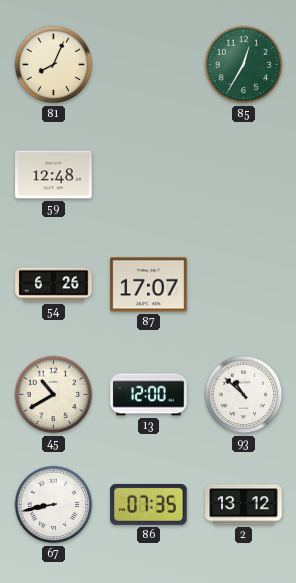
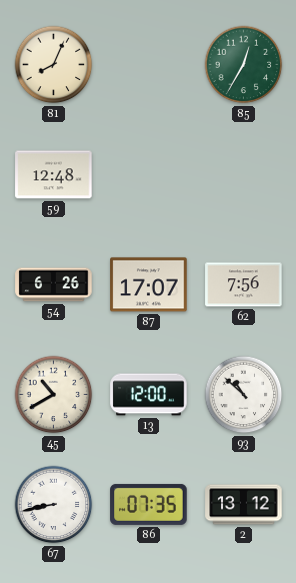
62: none -> 7:56 (244, 285)
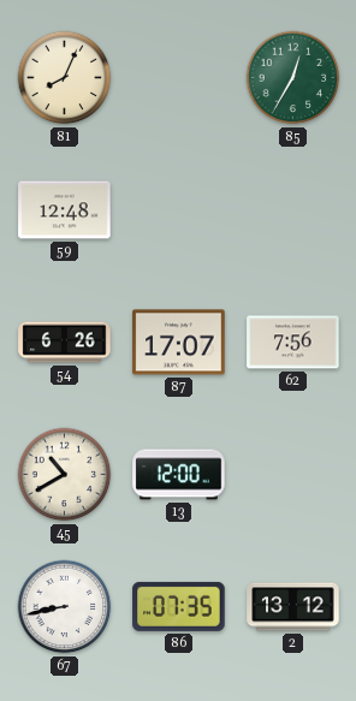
93: 10:52 -> none (244, 395)
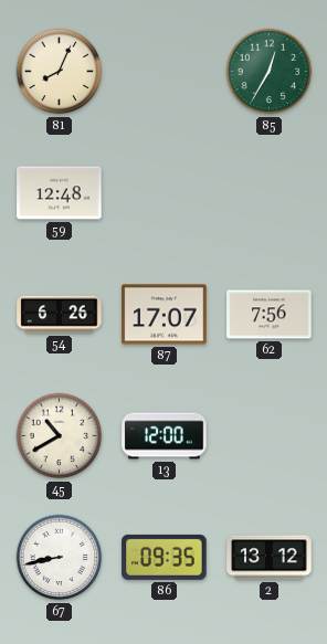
86: 07:35 -> 09:35 (165, 557)
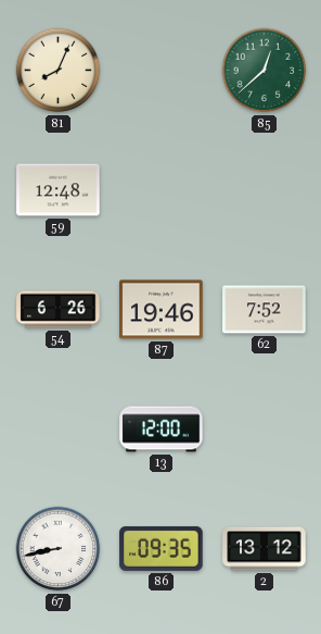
85: 12:35 -> 12:38 (265, 71)
87: 17:07 -> 19:46 (162, 310)
62: 7:56 -> 7:52 (265, 310)
45: 10:40 -> none (60, 436)
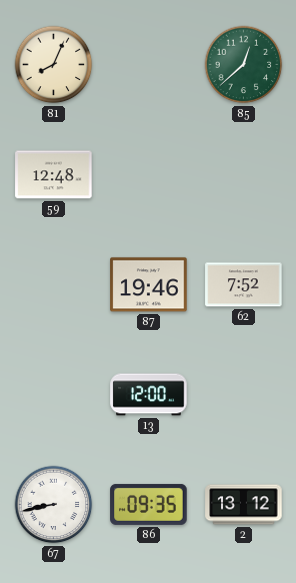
54: 6:26 -> none (59, 310)
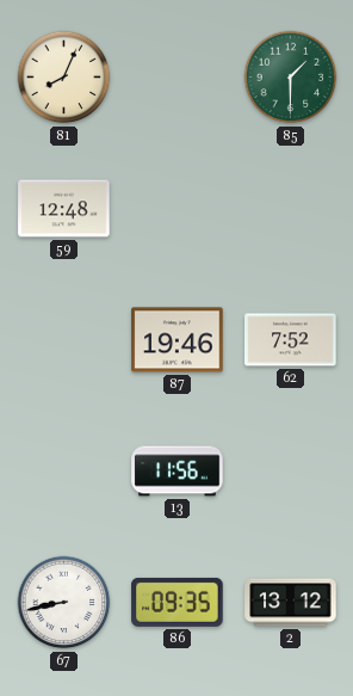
85: 12:38 -> 1:30 (291, 78)
13: 12:00 -> 11:56 (178, 472)
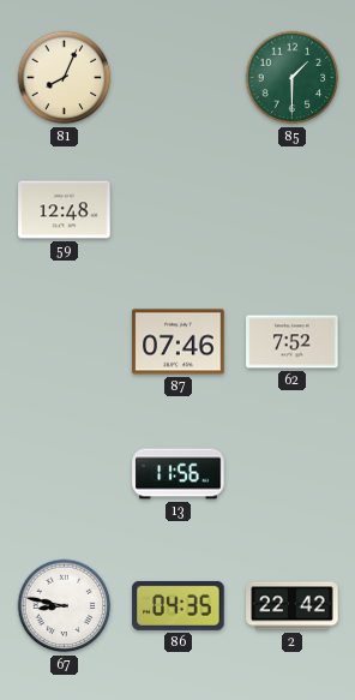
87: 19:46 -> 07:46 (179, 342)
67: 8:43 -> 8:47 (65, 606)
86: 09:35 -> 04:35 (179, 605)
2: 13:12 -> 22:42 (293, 606)
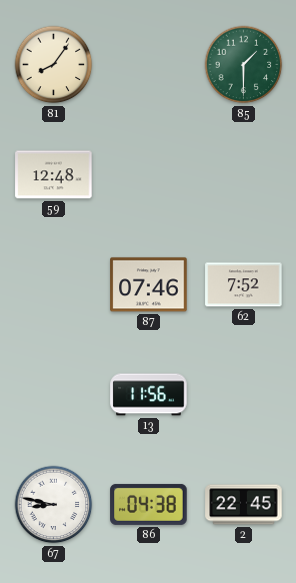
81: 8:04 -> 8:06 (54, 65)
86: 04:35 -> 04:38 (149, 504)
2: 22:42 -> 22:45 (244, 505)
